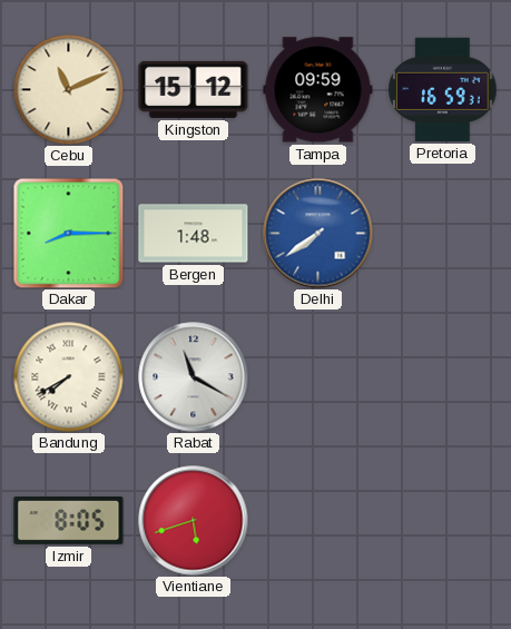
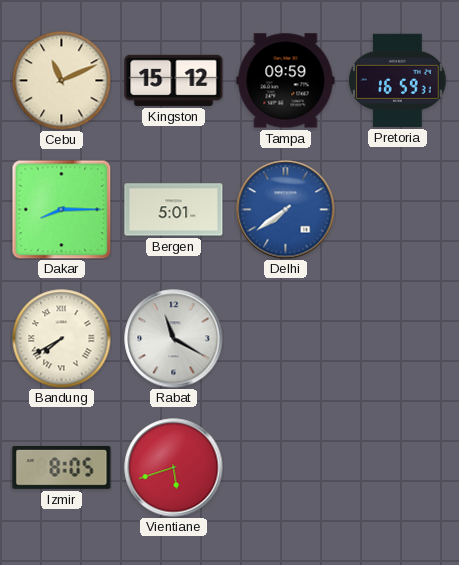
Bergen: 1:48 -> 5:01 (174, 210)
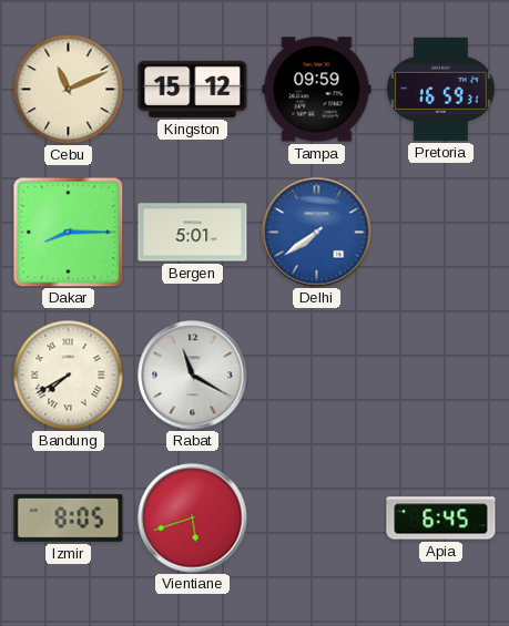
Apia: none -> 6:45 (441, 519)
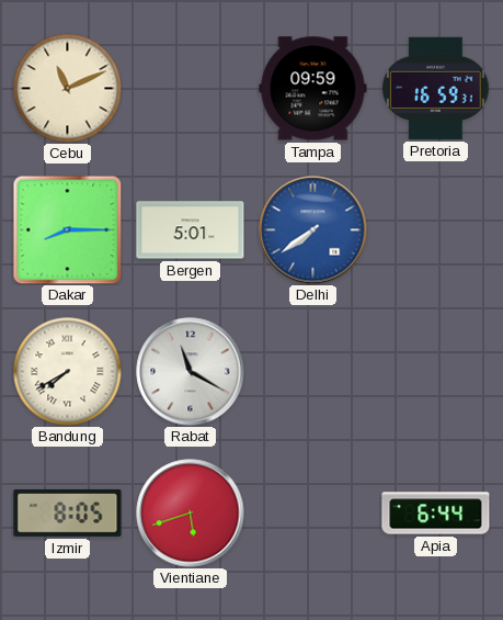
Kingston: 15:12 -> none (193, 89)
Apia: 6:45 -> 6:44 (436, 514)
